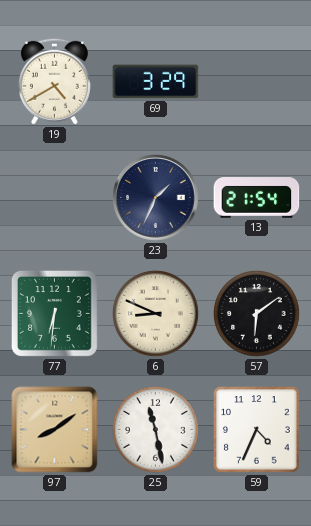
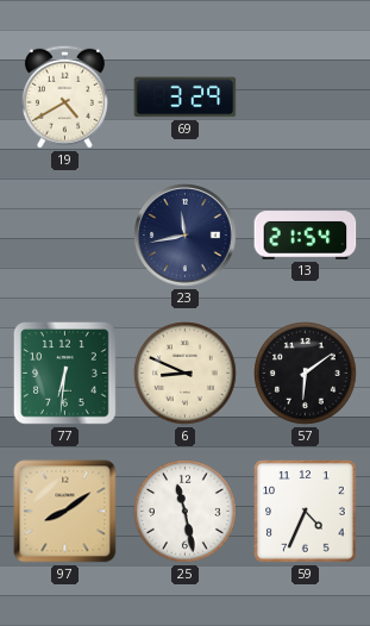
23: 1:34 -> 11:43 (186, 236)
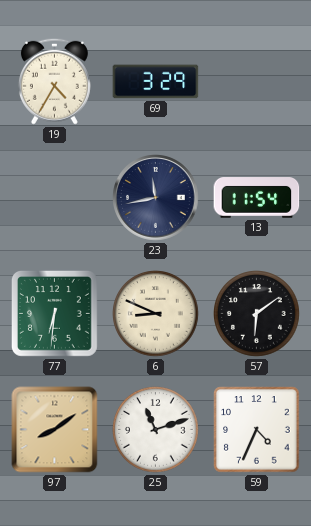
19: 4:40 -> 4:35 (54, 81)
13: 21:54 -> 11:54 (257, 198)
25: 11:28 -> 11:12 (156, 430)
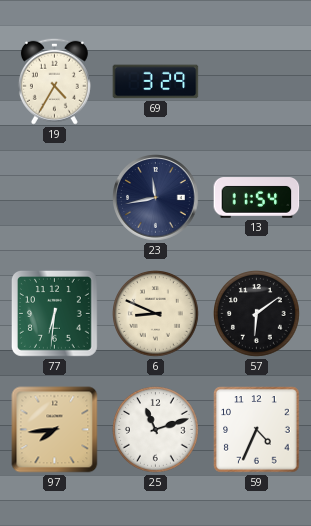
97: 8:09 -> 7:44 (55, 430)
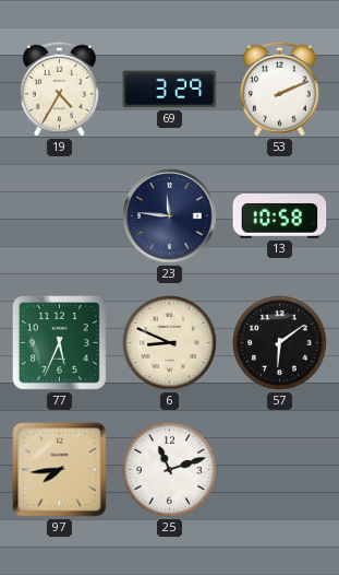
53: none -> 2:11 (279, 89)
23: 11:43 -> 11:46 (170, 216)
13: 11:54 -> 10:58 (280, 216)
77: 6:31 -> 5:34 (59, 342)
59: 4:34 -> none (257, 430)
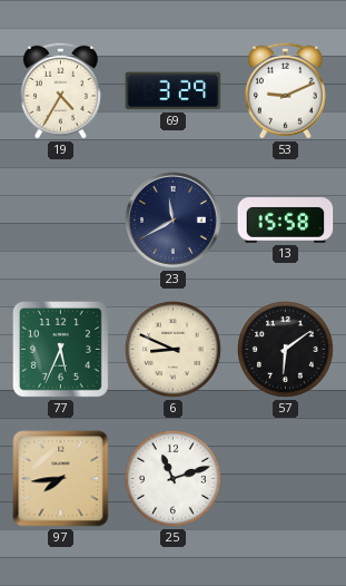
53: 2:11 -> 9:11 (285, 90)
23: 11:46 -> 11:40 (174, 221)
13: 10:58 -> 15:58 (286, 221)
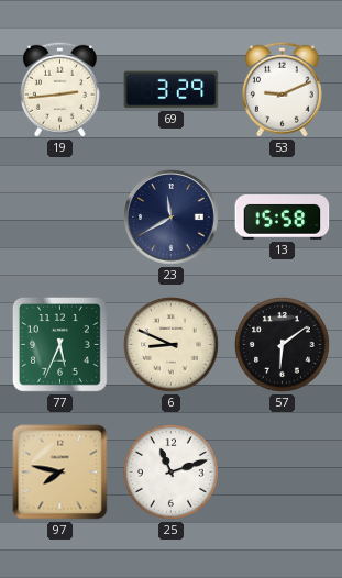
19: 4:35 -> 2:44 (59, 89)
97: 7:44 -> 7:47 (60, 473)
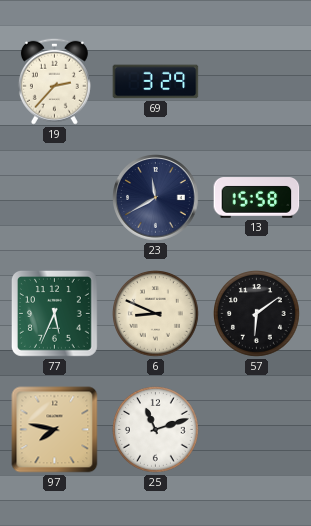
19: 2:44 -> 2:37 (54, 81)
53: 9:11 -> none (282, 89)
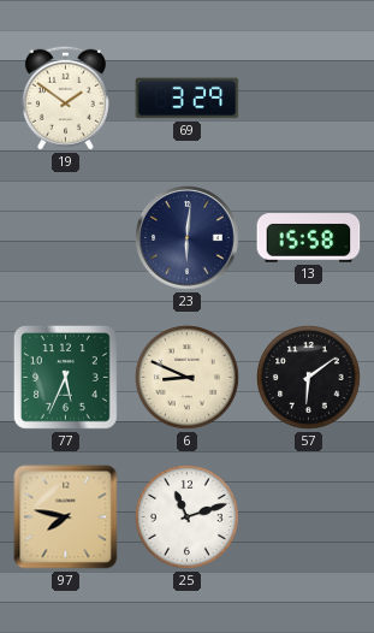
19: 2:37 -> 1:51 (65, 97)
23: 11:40 -> 6:01 (188, 238)
